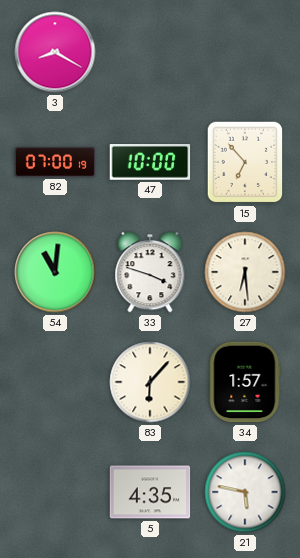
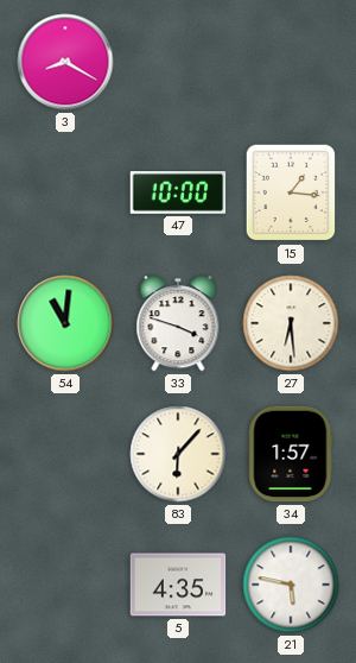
82: 07:00 -> none (55, 163)
15: 6:53 -> 1:16 (291, 192)
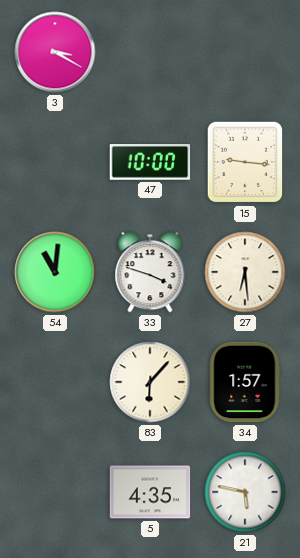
3: 8:20 -> 3:20 (55, 52)
15: 1:16 -> 9:16 (245, 162)
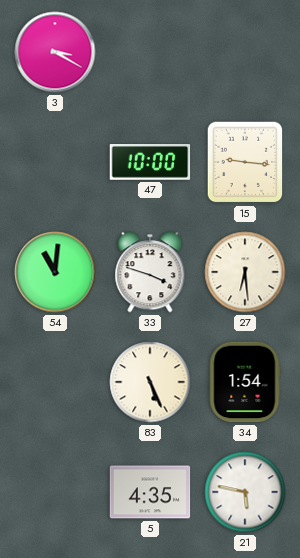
83: 6:07 -> 5:26 (150, 382)
34: 1:57 -> 1:54 (245, 382)
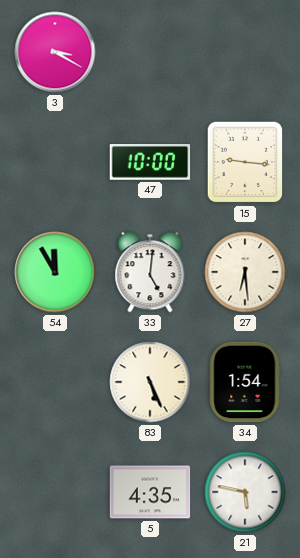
54: 11:01 -> 11:55 (55, 272)
33: 3:48 -> 5:01 (150, 272)
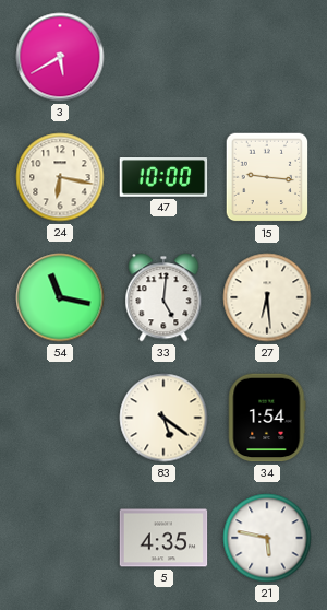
3: 3:20 -> 5:40 (60, 57)
24: none -> 6:17 (60, 177)
54: 11:55 -> 11:17 (60, 297)
83: 5:26 -> 5:21 (163, 418)
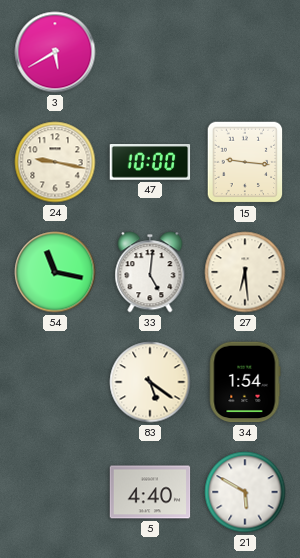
24: 6:17 -> 9:17 (55, 162)
5: 4:35 -> 4:40 (150, 492)
21: 5:47 -> 5:50 (245, 492)
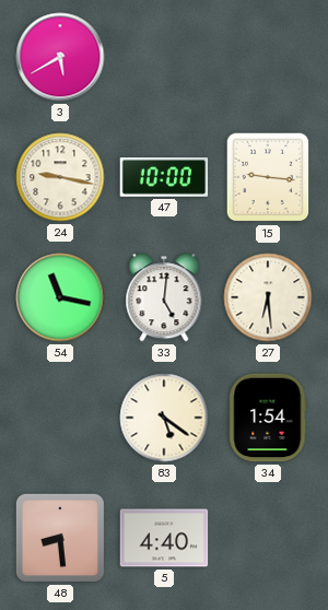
48: none -> 8:29 (60, 538)
21: 5:50 -> none (245, 492)
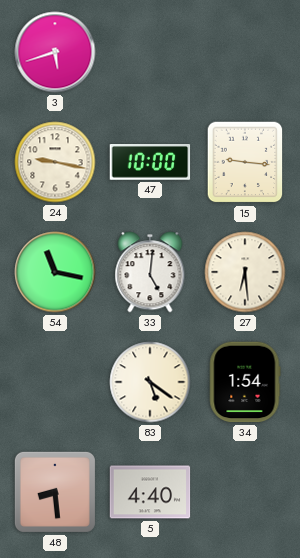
3: 5:40 -> 5:42 (55, 52)
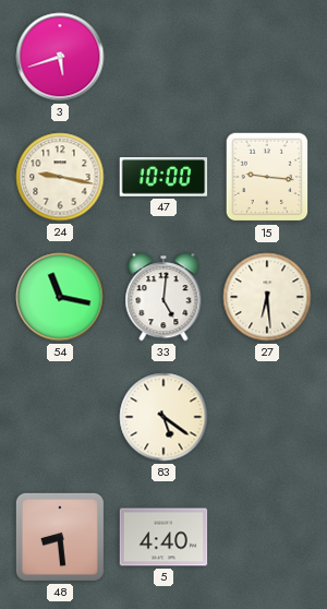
34: 1:54 -> none (245, 382)
